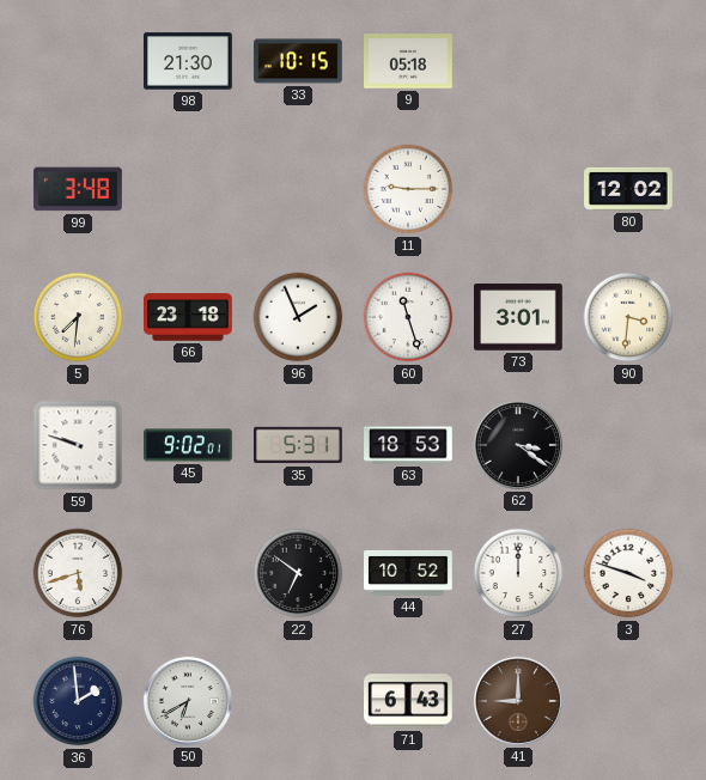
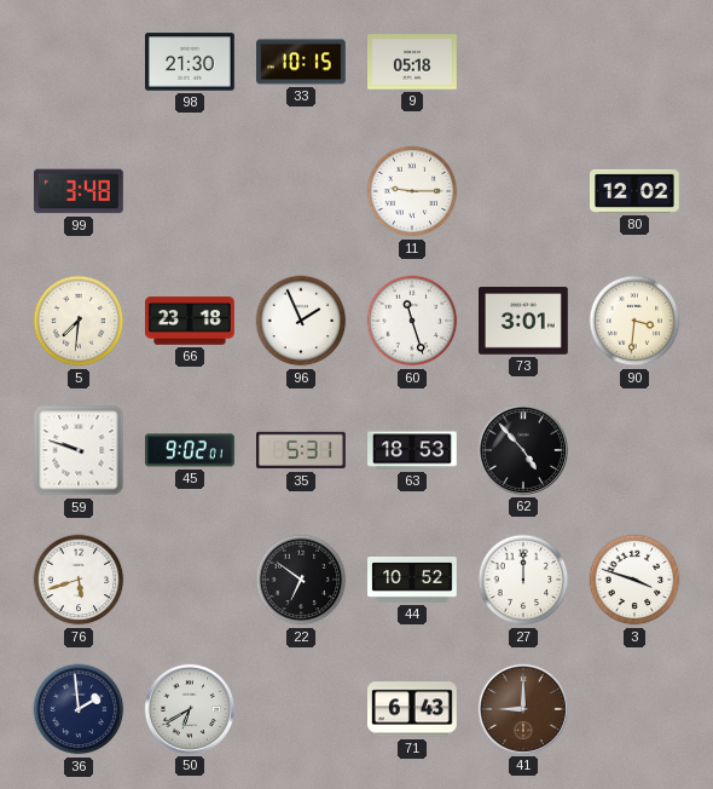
62: 3:21 -> 4:53 (523, 450)
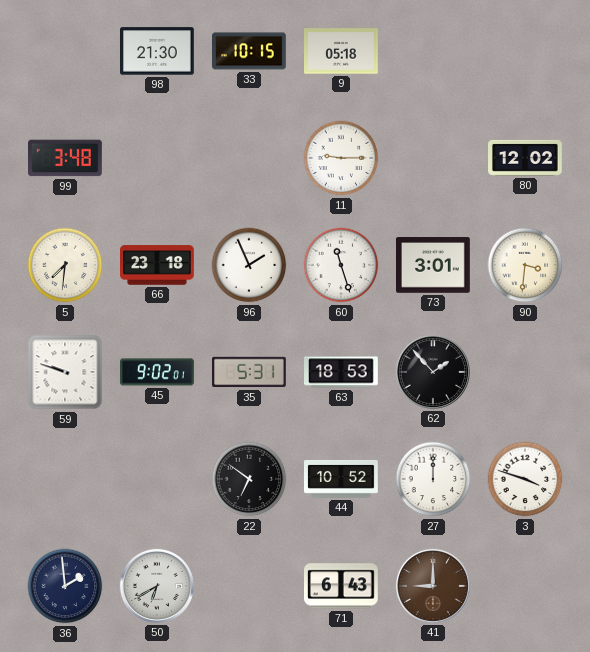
62: 4:53 -> 1:53 (433, 372)
76: 5:42 -> none (79, 580)
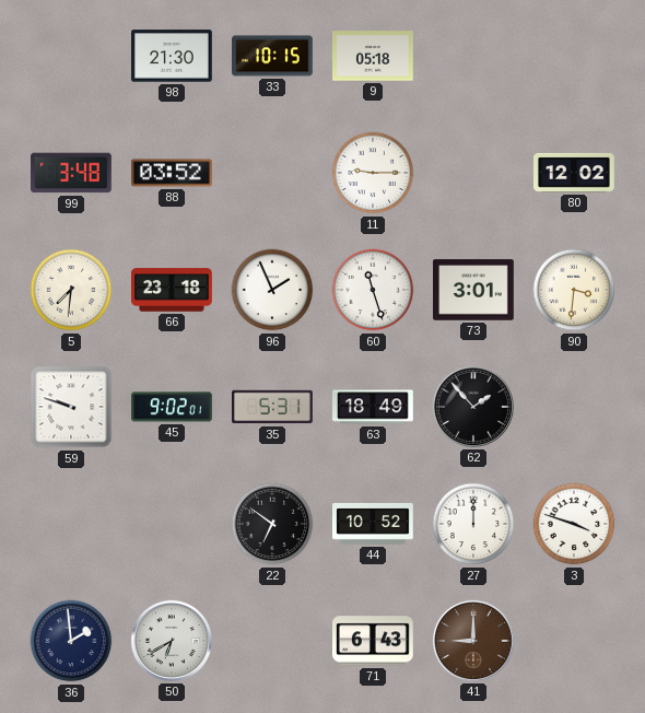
88: none -> 03:52 (173, 173)
63: 18:53 -> 18:49 (374, 407)
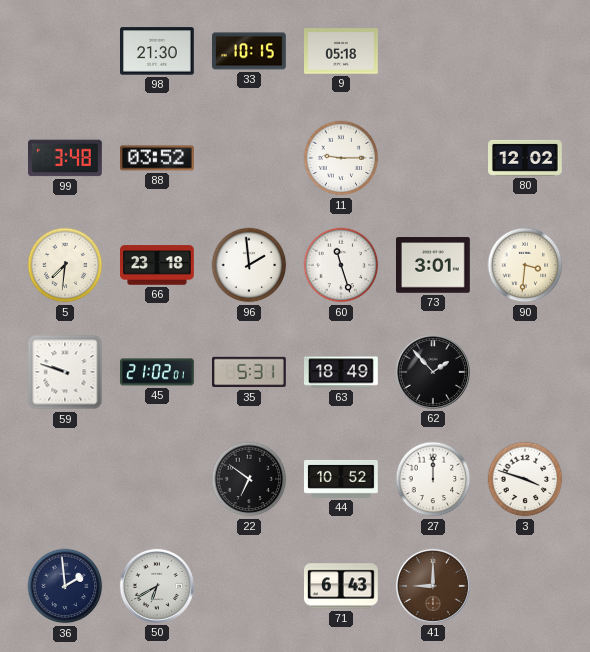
96: 1:56 -> 1:59 (249, 265)
45: 9:02 -> 21:02 (158, 372)
